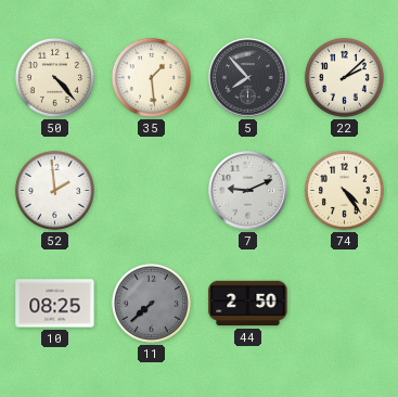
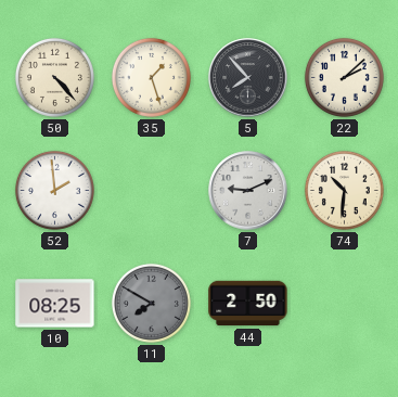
35: 1:29 -> 1:27 (151, 77)
74: 4:24 -> 10:31 (344, 190)
11: 7:38 -> 7:50 (151, 303)
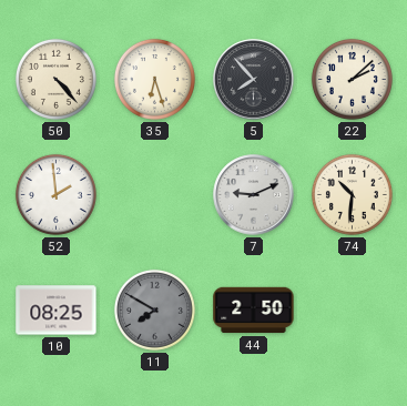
35: 1:27 -> 6:27 (154, 79)
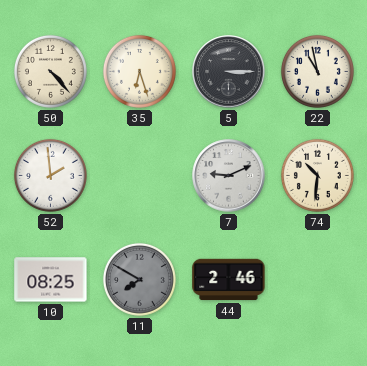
5: 7:53 -> 3:15 (229, 72)
22: 2:08 -> 10:58 (317, 71)
44: 2:50 -> 2:46 (229, 280)
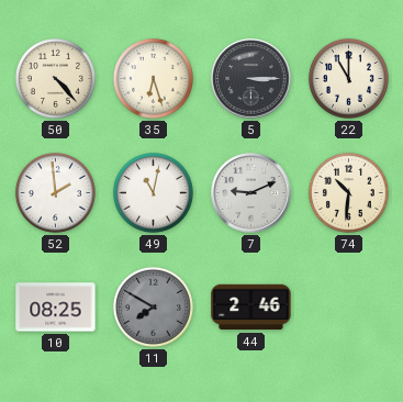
22: 10:58 -> 11:00 (348, 78)
49: none -> 11:02 (153, 192)
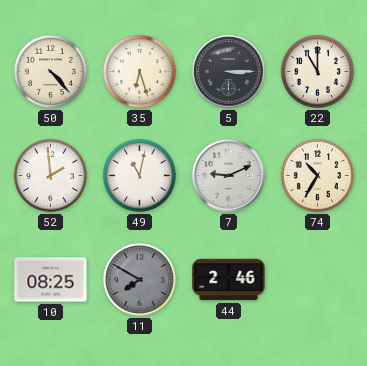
74: 10:31 -> 10:35 (317, 175)
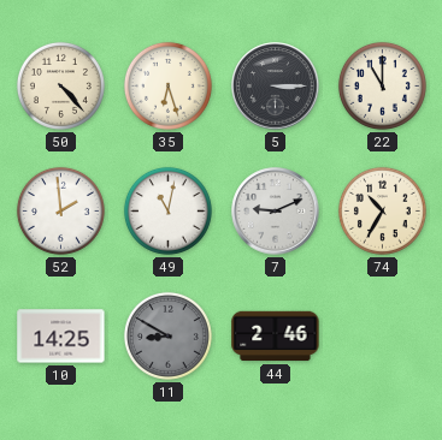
10: 08:25 -> 14:25 (61, 337)
11: 7:50 -> 8:50 (167, 335)
